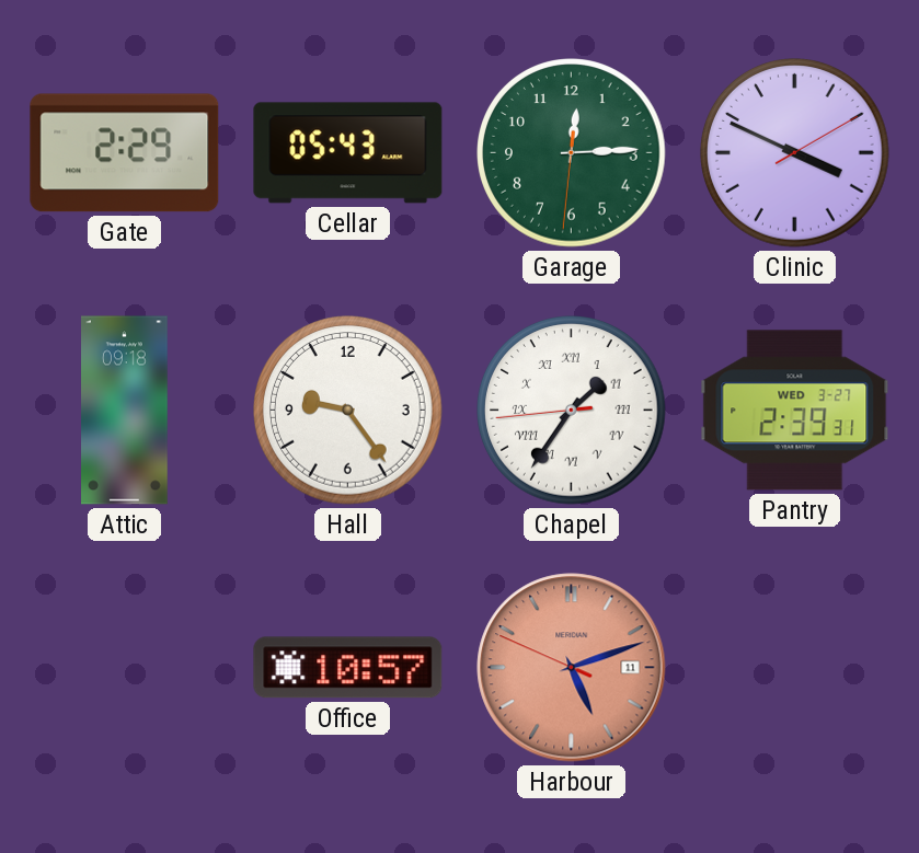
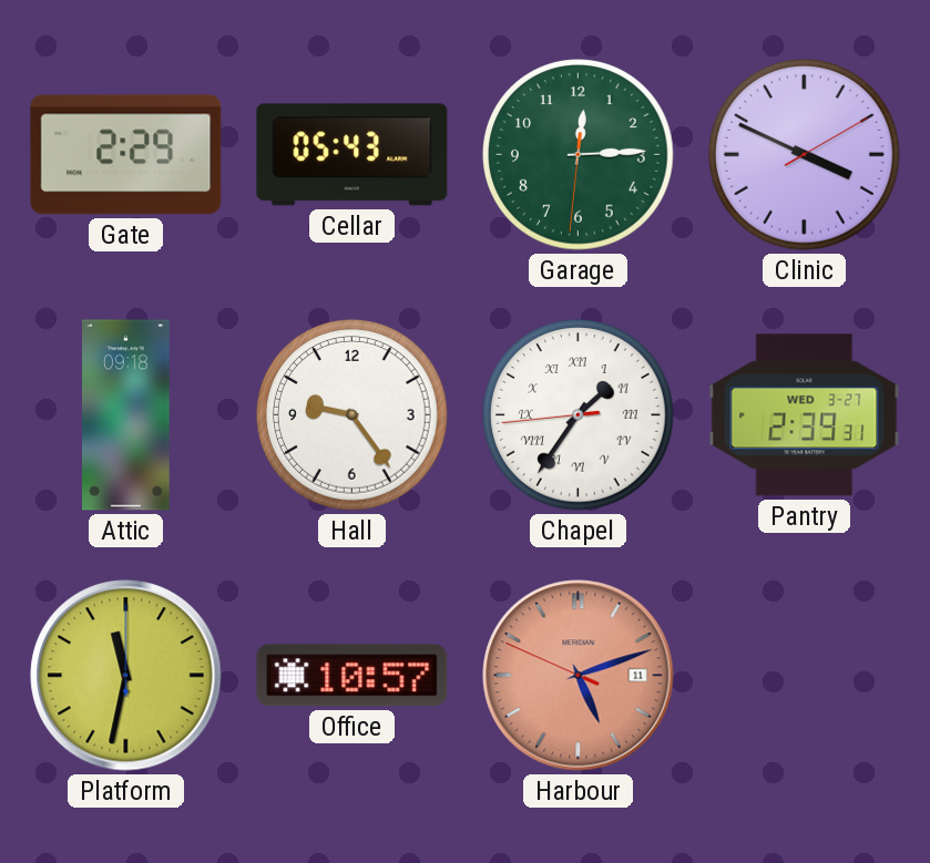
Platform: none -> 11:32 (126, 676)
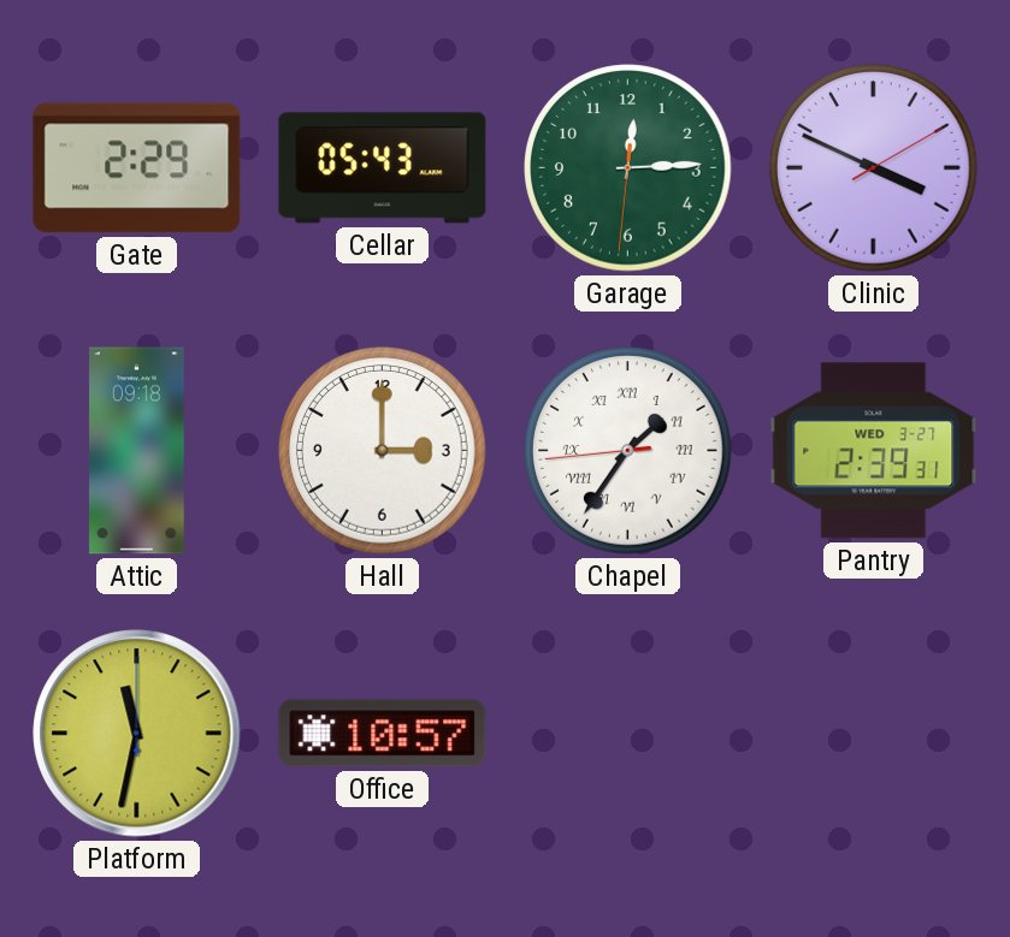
Hall: 9:24 -> 3:00 (383, 451)
Harbour: 5:11 -> none (579, 676)
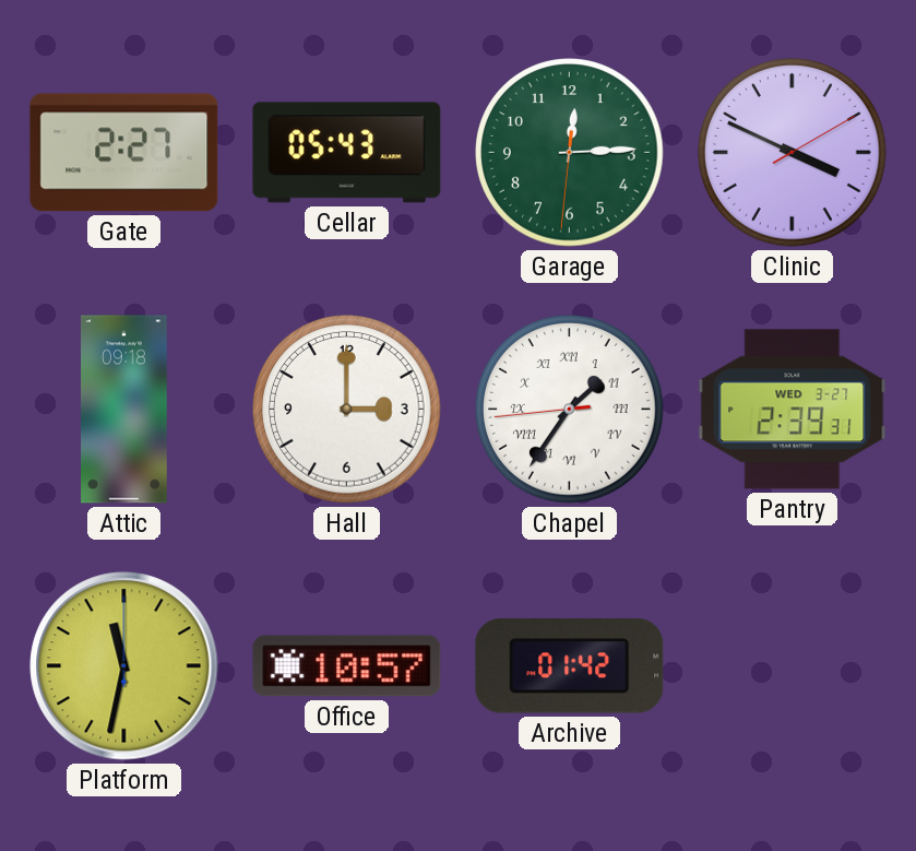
Gate: 2:29 -> 2:27 (124, 153)
Archive: none -> 01:42 (570, 666)
